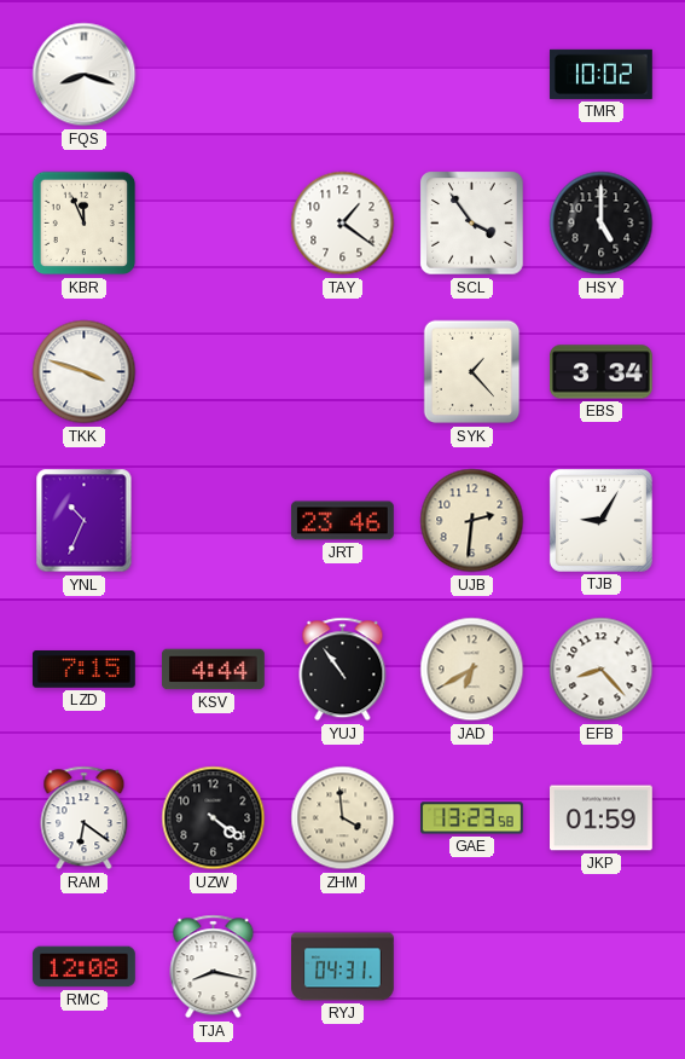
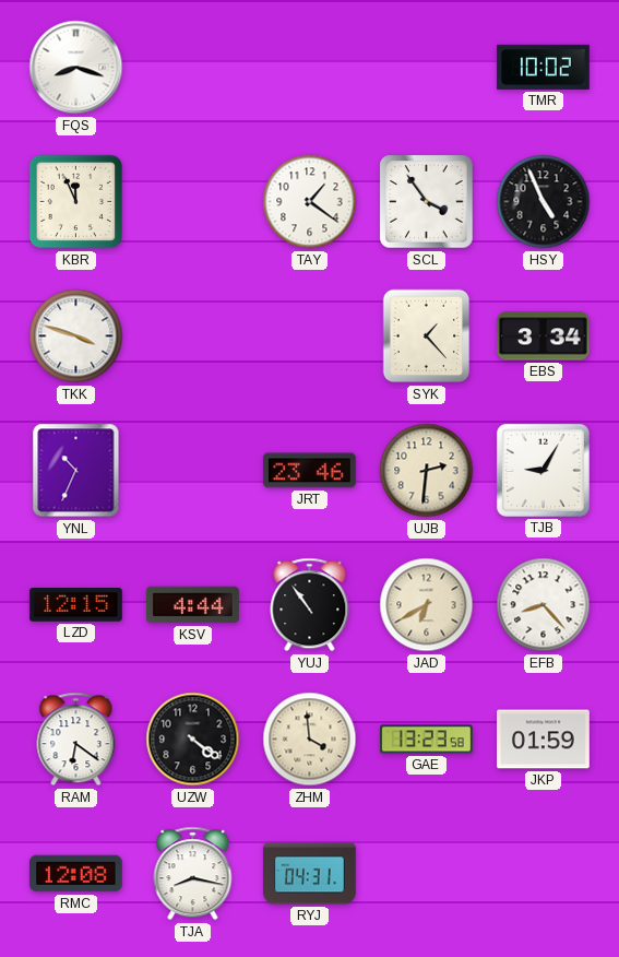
HSY: 5:00 -> 4:56 (544, 202)
LZD: 7:15 -> 12:15 (75, 605)
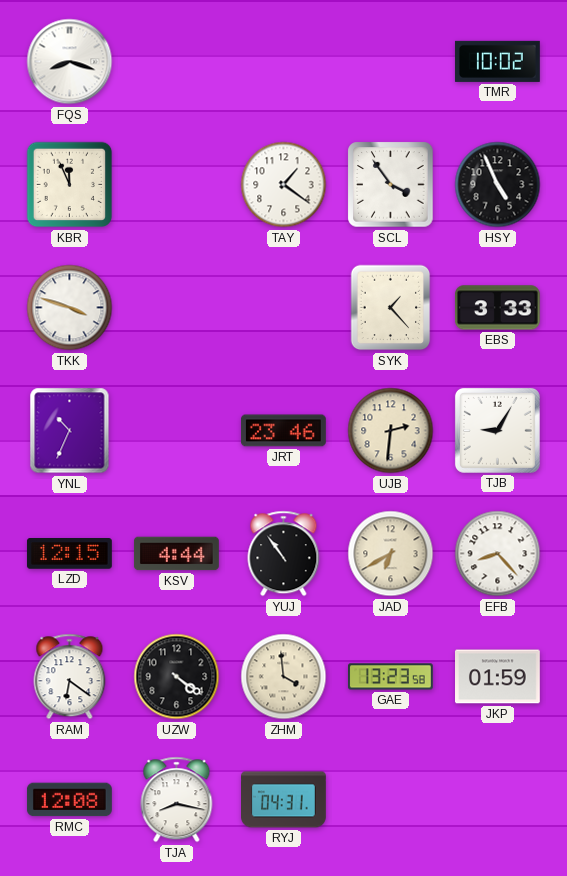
EBS: 3:34 -> 3:33 (497, 308)
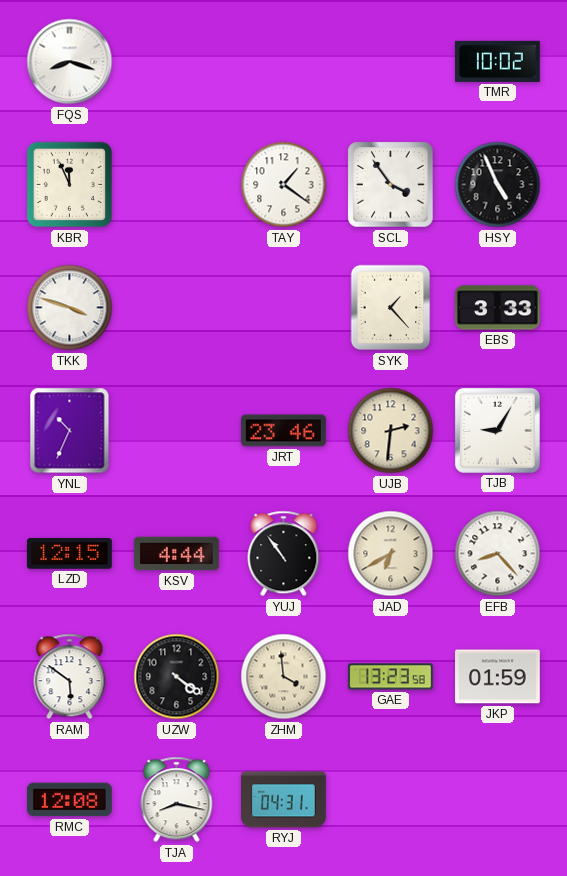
RAM: 6:21 -> 5:51 (70, 677)
